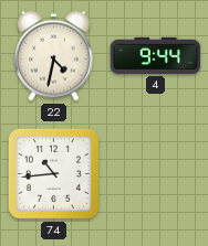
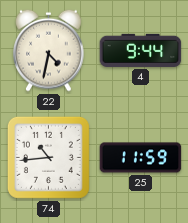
25: none -> 11:59 (141, 158)
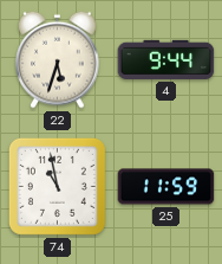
22: 4:32 -> 5:33 (58, 59)
74: 10:44 -> 10:58 (57, 186)
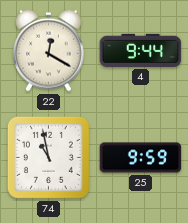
22: 5:33 -> 12:20 (49, 50)
25: 11:59 -> 9:59 (141, 158)
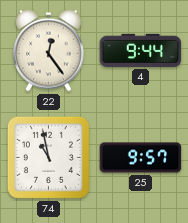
22: 12:20 -> 12:24 (49, 50)
25: 9:59 -> 9:57 (141, 158)
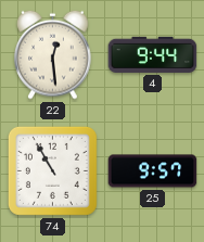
22: 12:24 -> 12:29 (53, 54)
74: 10:58 -> 10:55 (52, 170)
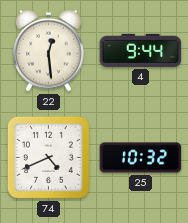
74: 10:55 -> 4:41 (48, 157)
25: 9:57 -> 10:32 (141, 158)
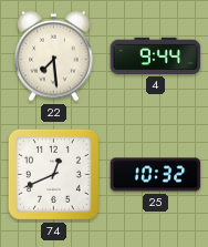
22: 12:29 -> 7:29 (54, 55)
74: 4:41 -> 12:41 (53, 174)
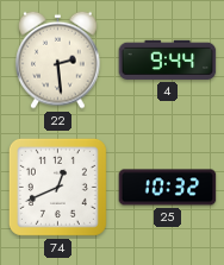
22: 7:29 -> 2:29 (58, 59)
